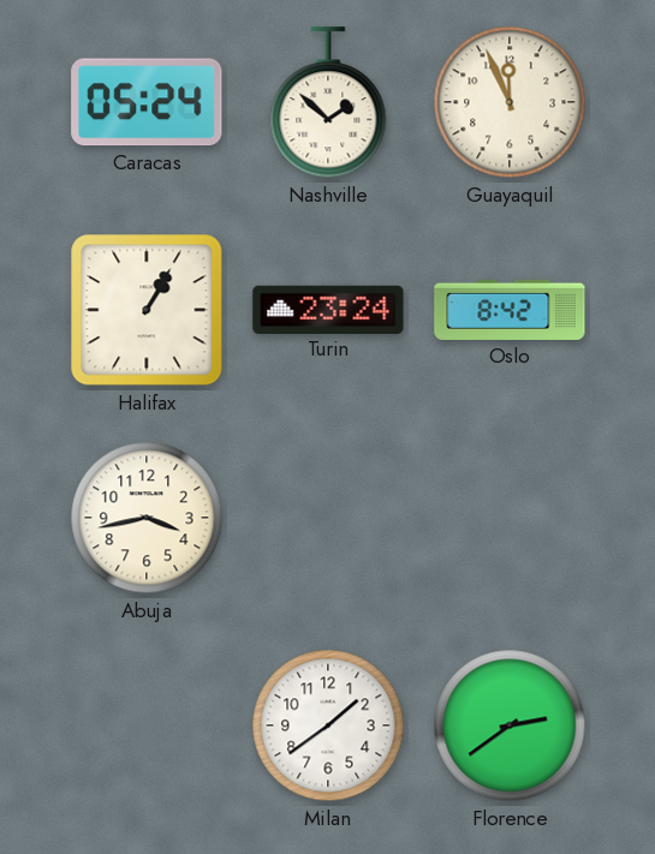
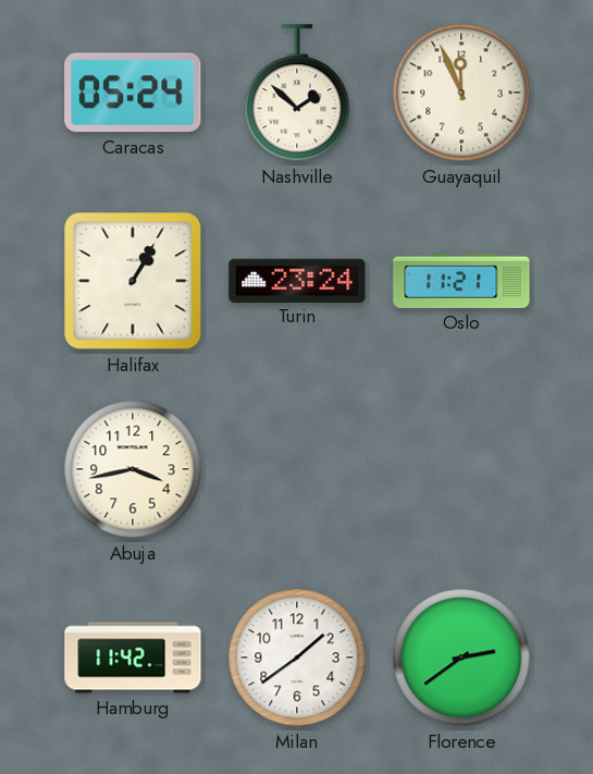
Oslo: 8:42 -> 11:21 (461, 281)
Hamburg: none -> 11:42 (133, 658)
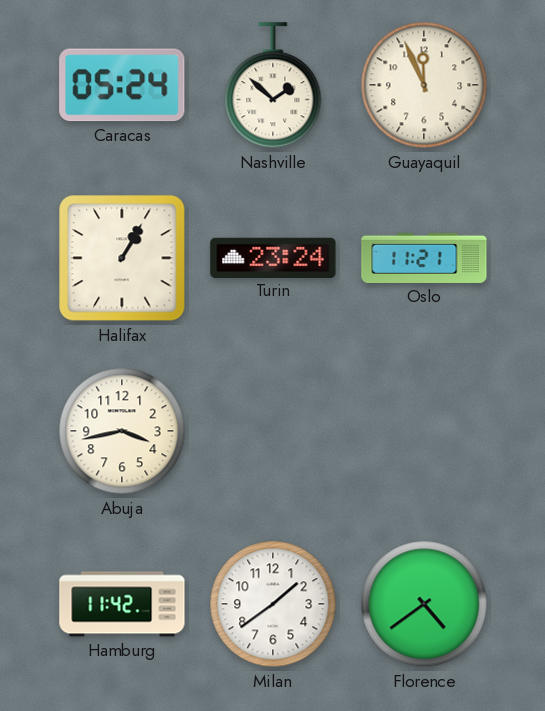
Florence: 2:39 -> 4:39 (424, 604)
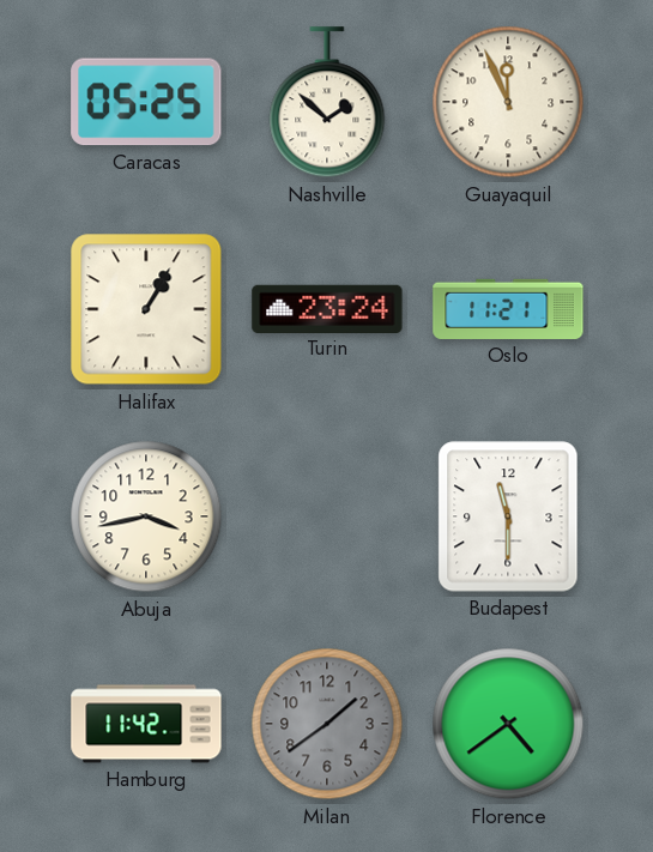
Caracas: 05:24 -> 05:25 (146, 102)
Budapest: none -> 11:30 (508, 516)
Milan dial: white -> grey (327, 724)
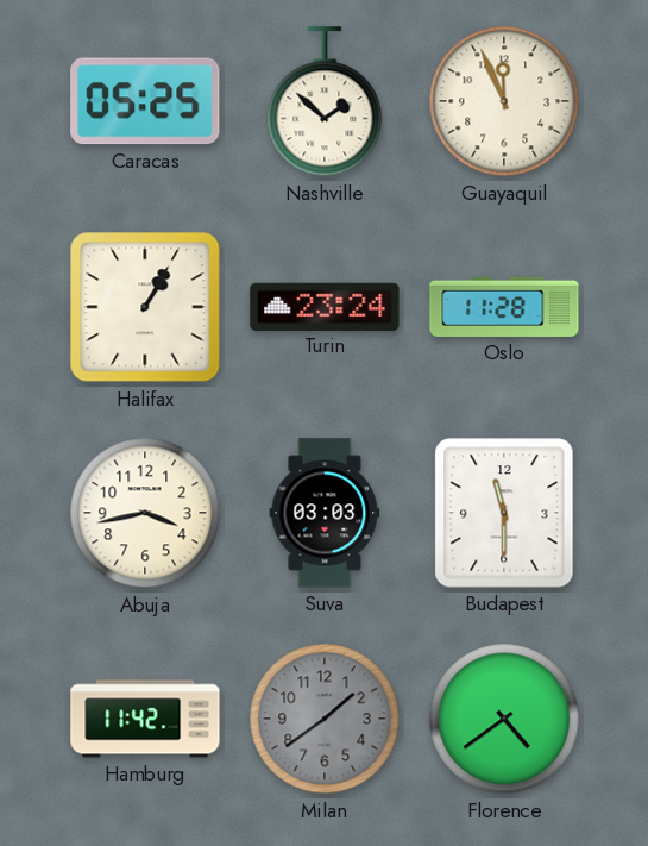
Oslo: 11:21 -> 11:28 (504, 307)
Suva: none -> 03:03 (325, 513)
